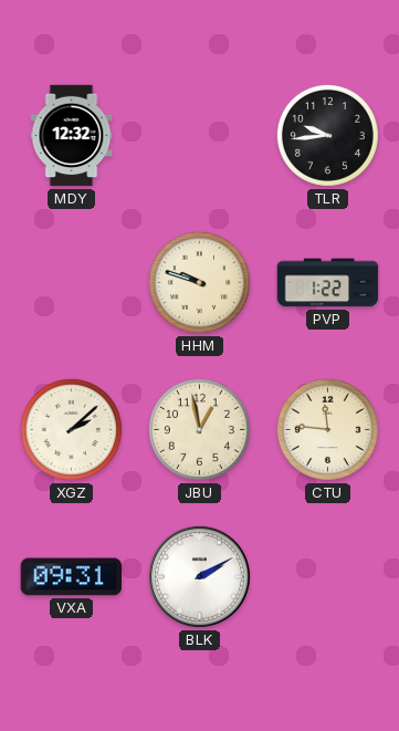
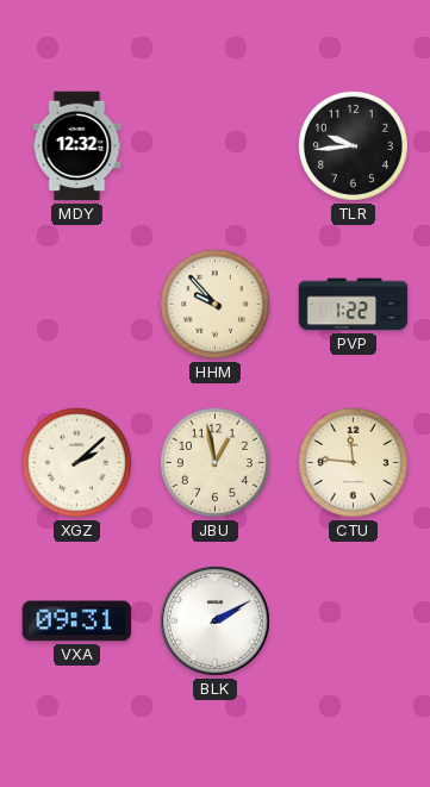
HHM: 9:48 -> 9:53 (214, 304)
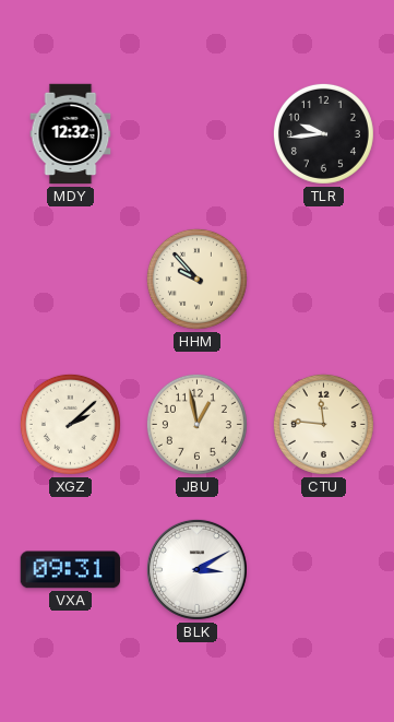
PVP: 1:22 -> none (354, 305)
BLK: 2:10 -> 3:10 (196, 569)
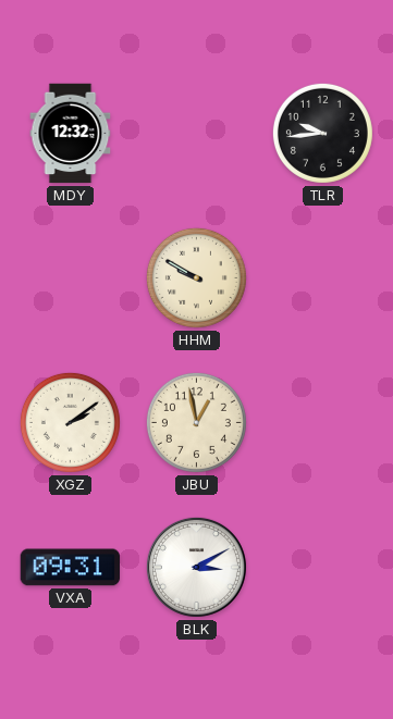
HHM: 9:53 -> 9:50 (196, 277)
XGZ: 2:08 -> 2:09 (70, 422)
CTU: 11:46 -> none (323, 424)
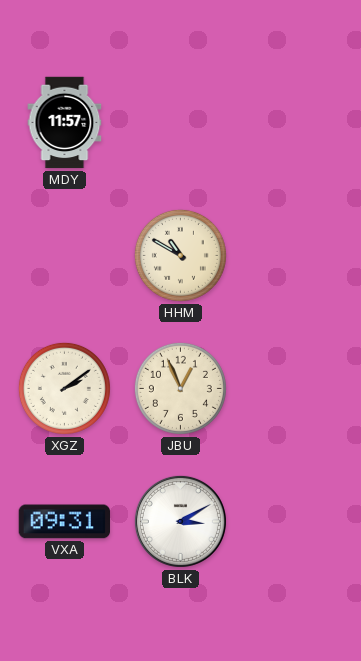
MDY: 12:32 -> 11:57 (65, 123)
TLR: 9:44 -> none (322, 133)
HHM: 9:50 -> 10:50 (180, 255)
JBU: 12:58 -> 12:56 (180, 388)
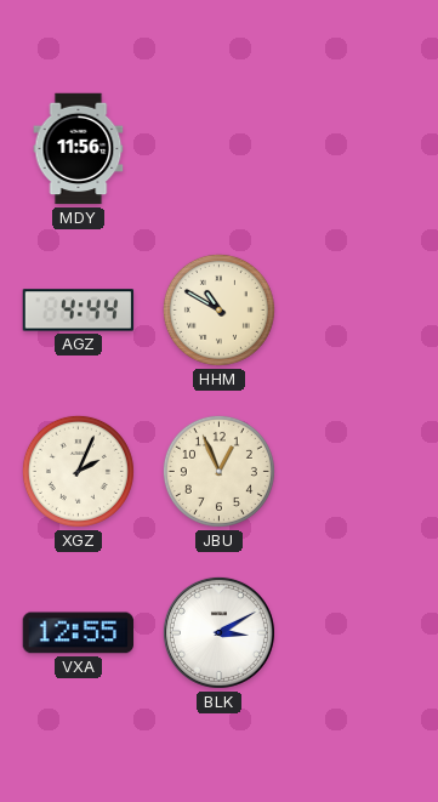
MDY: 11:57 -> 11:56 (79, 149)
AGZ: none -> 4:44 (79, 311)
XGZ: 2:09 -> 2:04 (78, 471)
VXA: 09:31 -> 12:55 (78, 633)
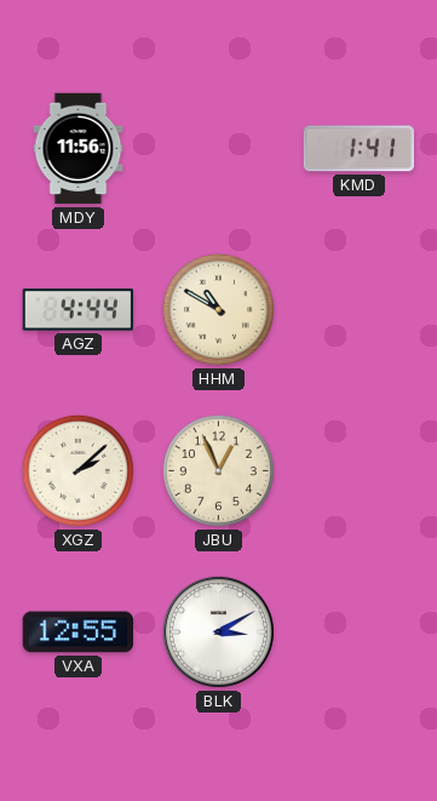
KMD: none -> 1:41 (360, 149)
XGZ: 2:04 -> 2:08 (77, 470)
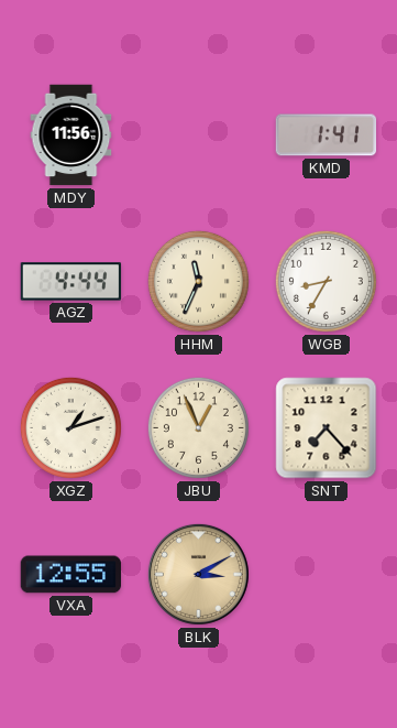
HHM: 10:50 -> 11:34 (198, 281)
WGB: none -> 8:35 (326, 281)
XGZ: 2:08 -> 1:12 (70, 427)
SNT: none -> 7:23 (327, 428)
BLK dial: white -> champagne (198, 574)
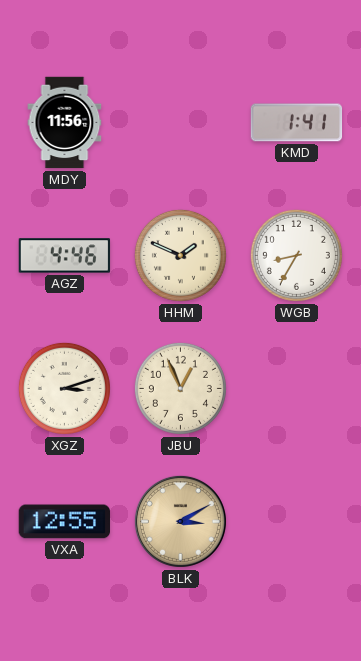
AGZ: 4:44 -> 4:46 (65, 256)
HHM: 11:34 -> 1:49 (180, 255)
XGZ: 1:12 -> 3:12 (64, 388)
SNT: 7:23 -> none (327, 428)
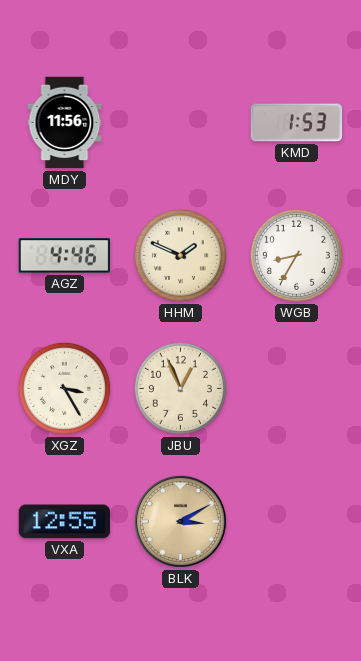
KMD: 1:41 -> 1:53 (297, 123)
XGZ: 3:12 -> 3:25 (64, 388)
